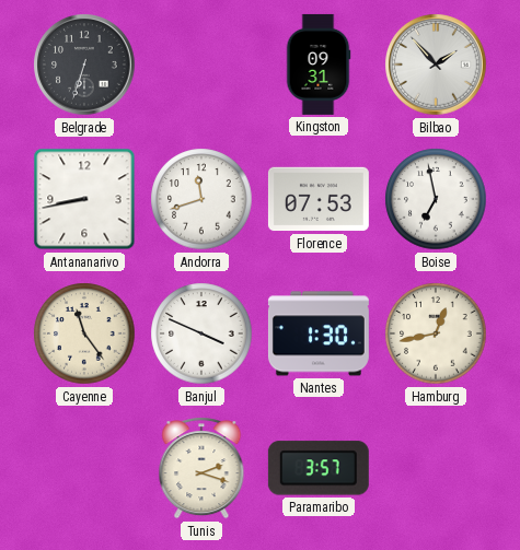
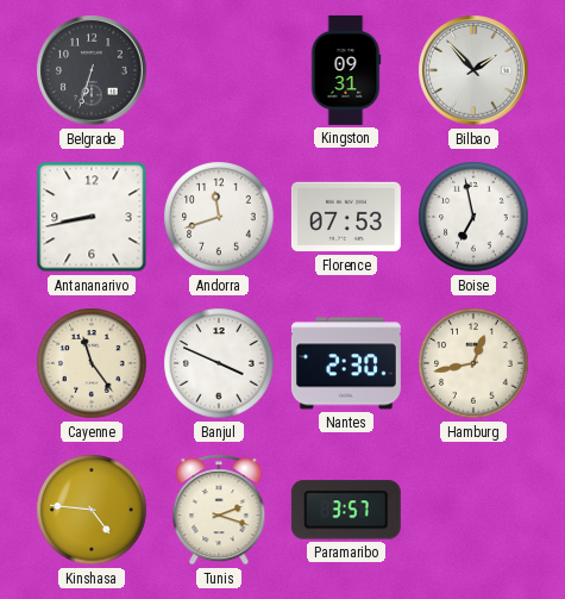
Nantes: 1:30 -> 2:30 (346, 363)
Kinshasa: none -> 4:46 (92, 510)
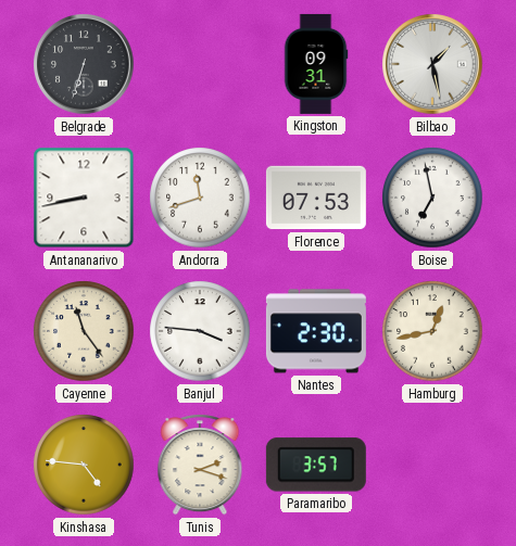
Bilbao: 1:53 -> 1:28 (432, 64)
Banjul: 3:49 -> 3:46 (200, 331)
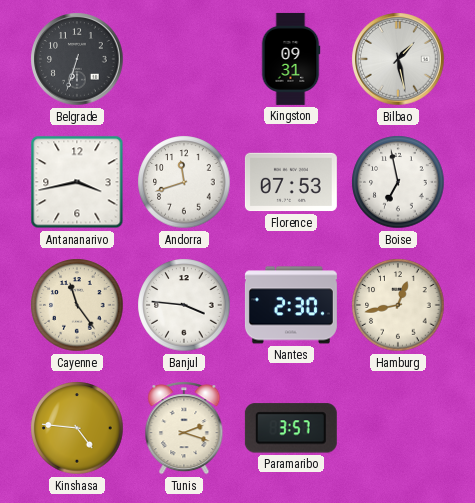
Antananarivo: 8:43 -> 3:43 (77, 182)
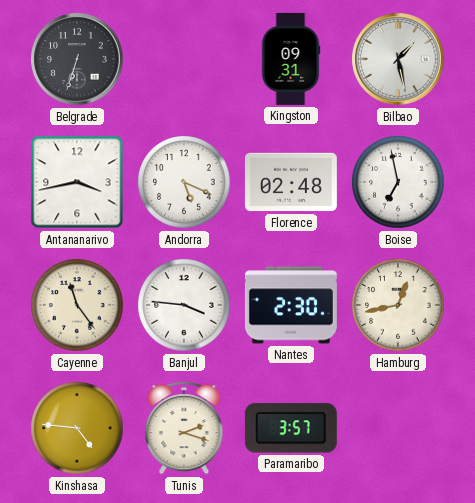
Andorra: 11:42 -> 5:19 (184, 182)
Florence: 07:53 -> 02:48 (291, 182)
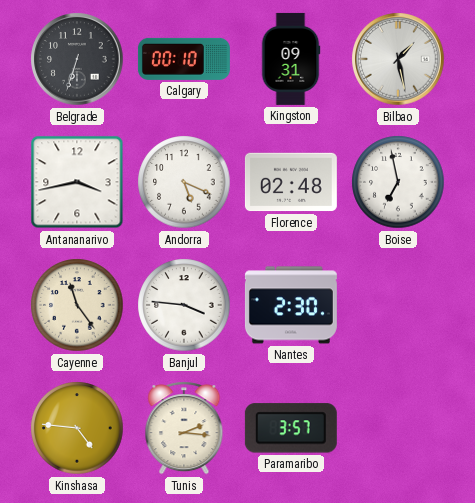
Calgary: none -> 00:10 (184, 59)
Hamburg: 12:43 -> none (398, 305)
Tunis: 2:18 -> 2:16 (184, 428)
